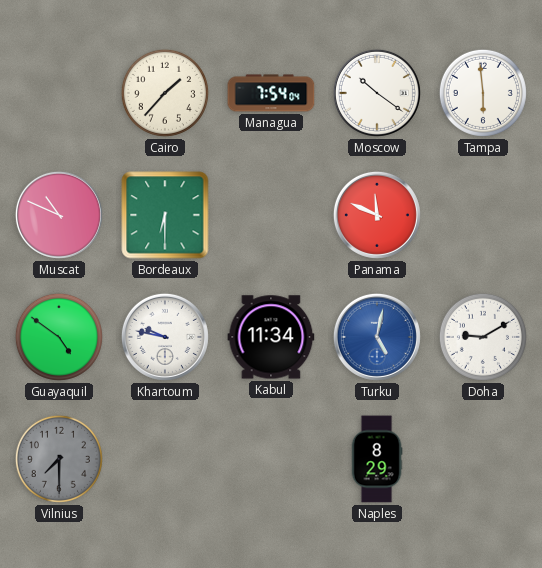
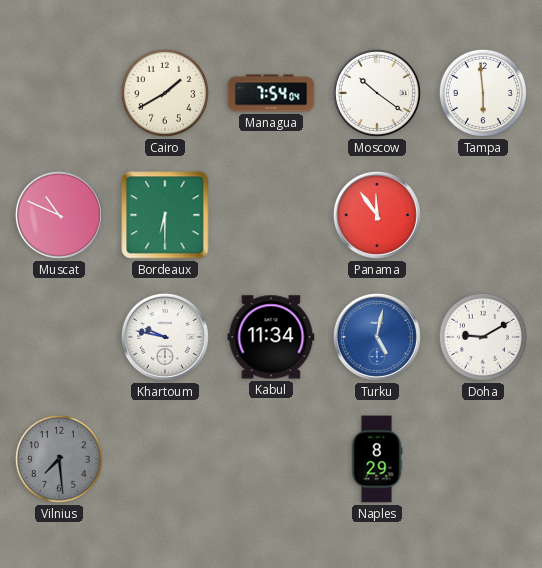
Cairo: 1:37 -> 1:40 (165, 93)
Panama: 11:49 -> 11:54 (377, 215)
Guayaquil: 4:51 -> none (59, 337)
Vilnius: 7:30 -> 7:29 (59, 459)
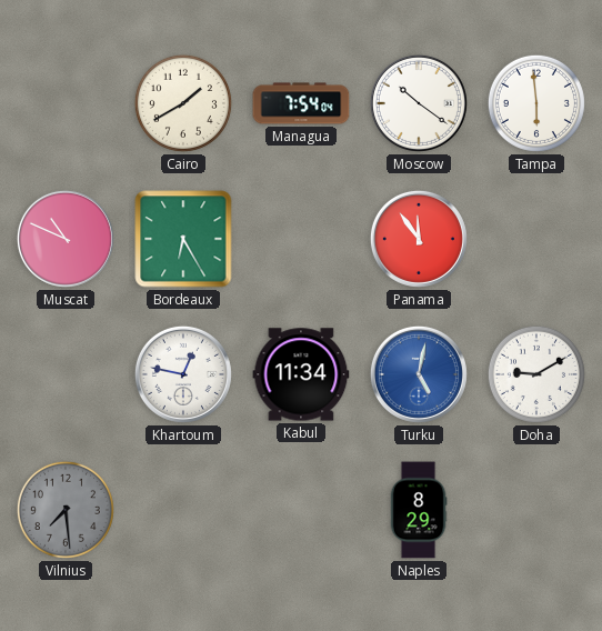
Bordeaux: 6:30 -> 6:25 (183, 239)
Khartoum: 9:47 -> 12:47 (183, 374)
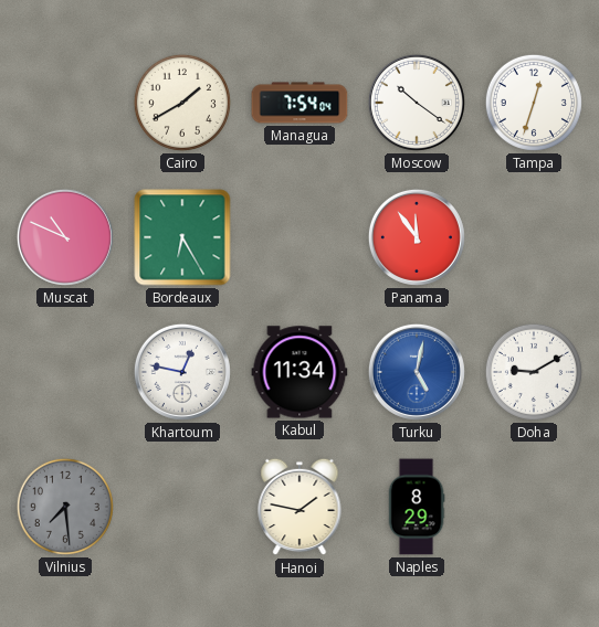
Tampa: 5:59 -> 12:33 (534, 103)
Hanoi: none -> 1:47 (299, 507)
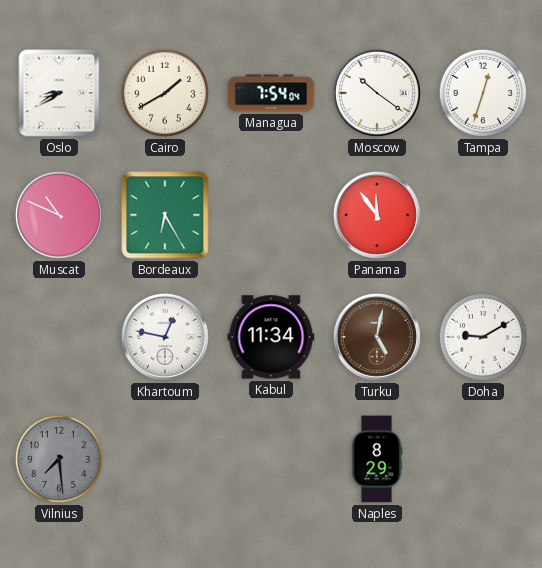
Oslo: none -> 8:40 (59, 93)
Turku dial: blue -> brown (377, 337)
Hanoi: 1:47 -> none (299, 507)
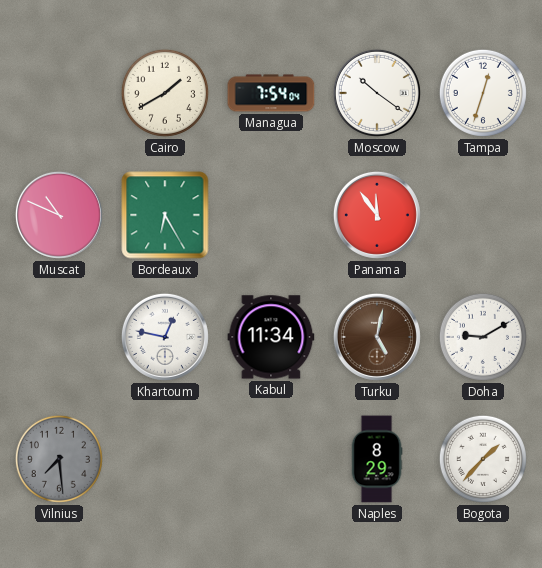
Oslo: 8:40 -> none (59, 93)
Bogota: none -> 1:37 (483, 459)
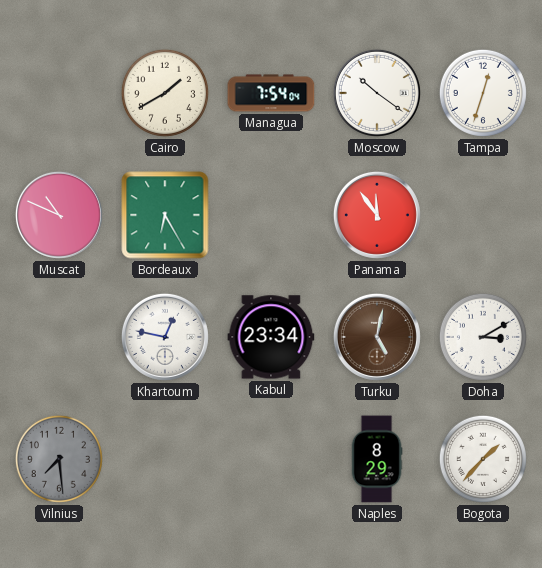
Kabul: 11:34 -> 23:34 (271, 337)
Doha: 9:10 -> 3:10 (483, 337)
